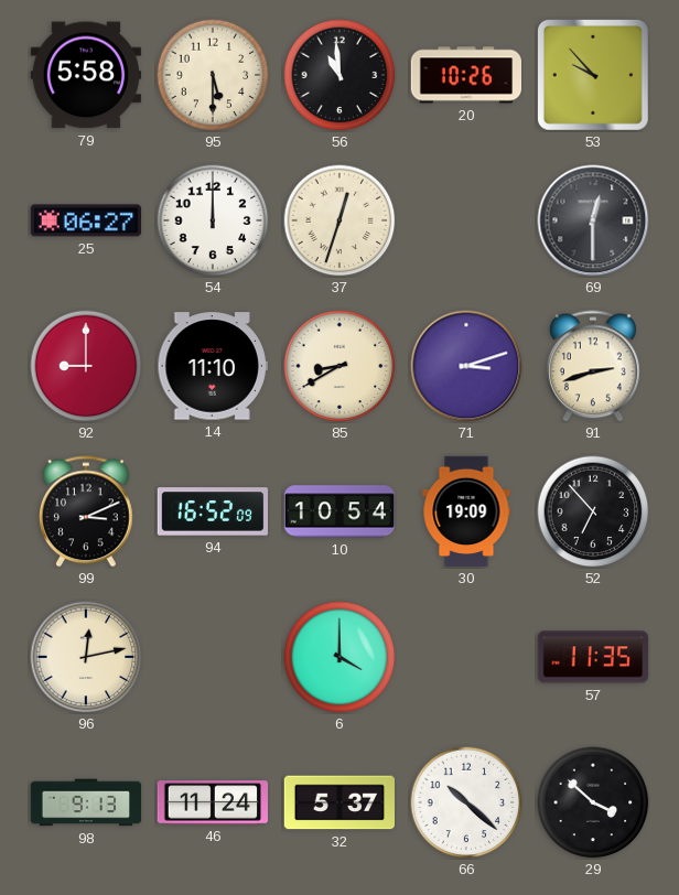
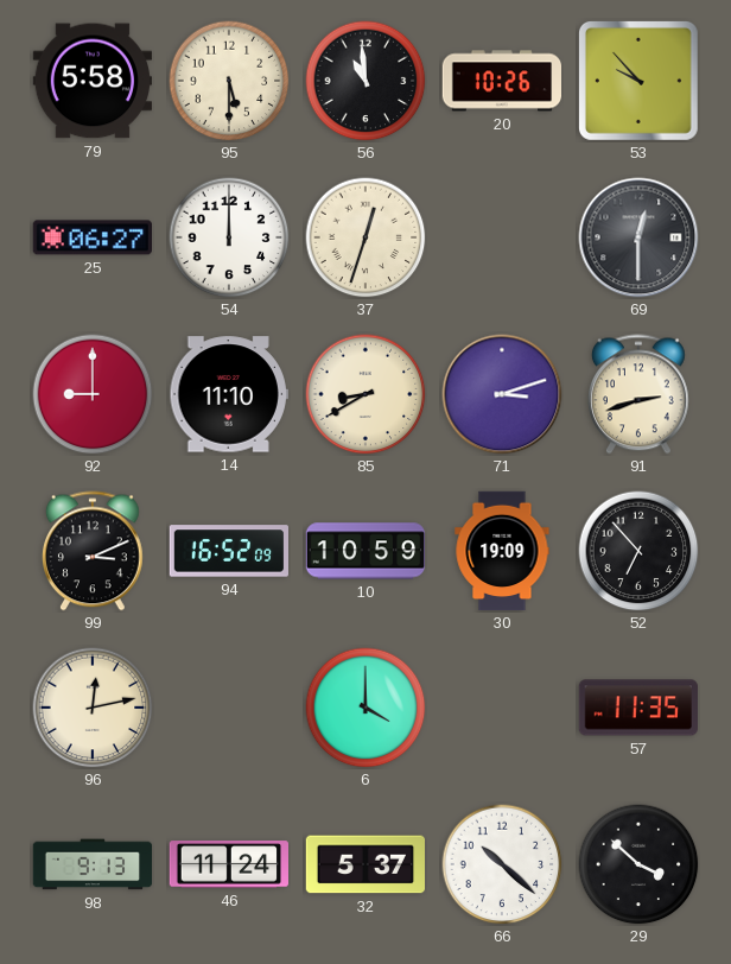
10: 10:54 -> 10:59 (366, 551)
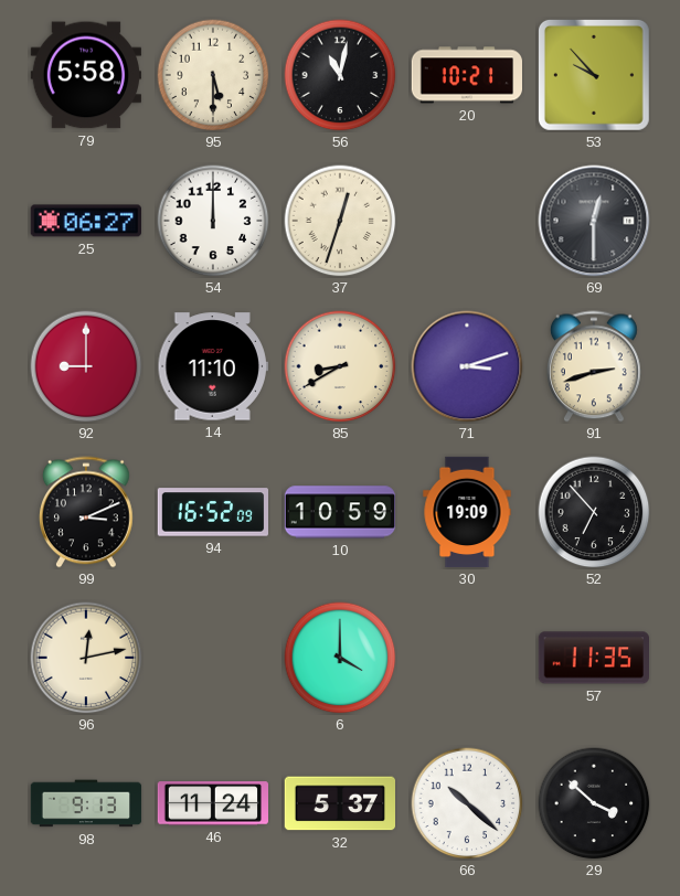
56: 10:59 -> 11:02 (340, 75)
20: 10:26 -> 10:21 (467, 75)
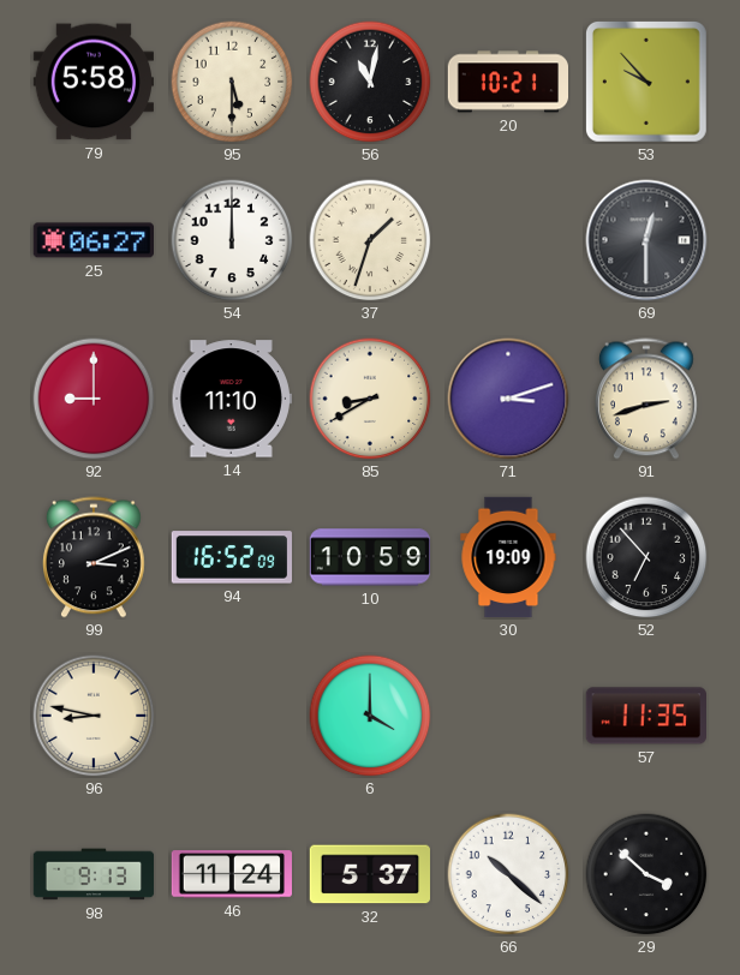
37: 12:33 -> 1:33 (370, 240)
96: 12:13 -> 8:47 (94, 716)
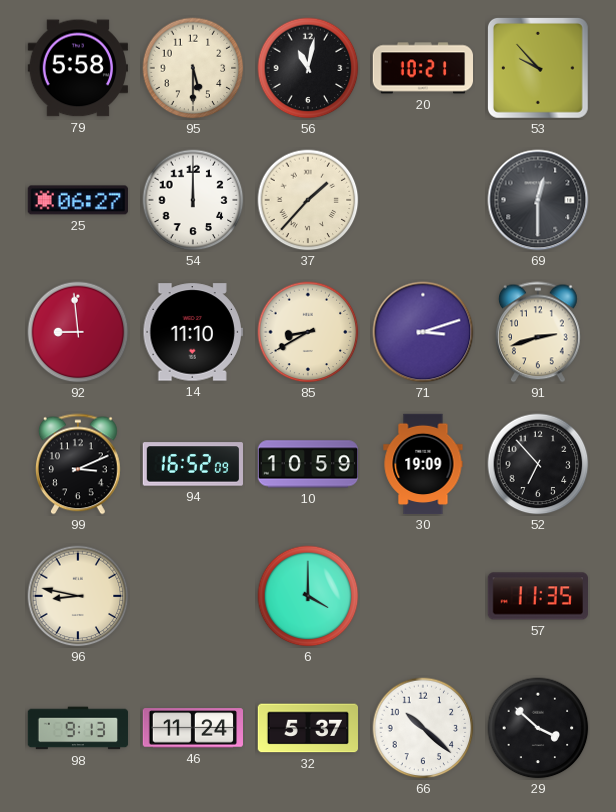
37: 1:33 -> 1:37 (308, 200)
92: 9:00 -> 8:59 (78, 332)
